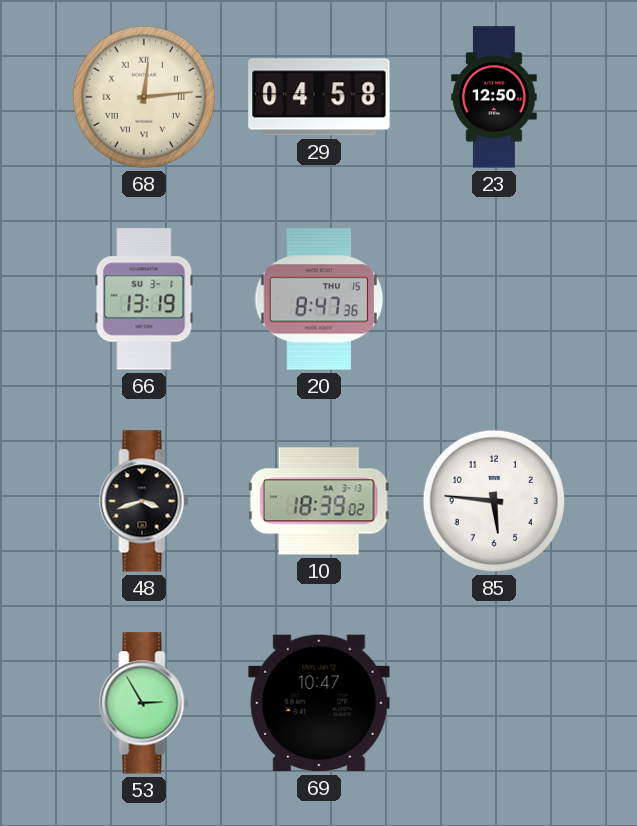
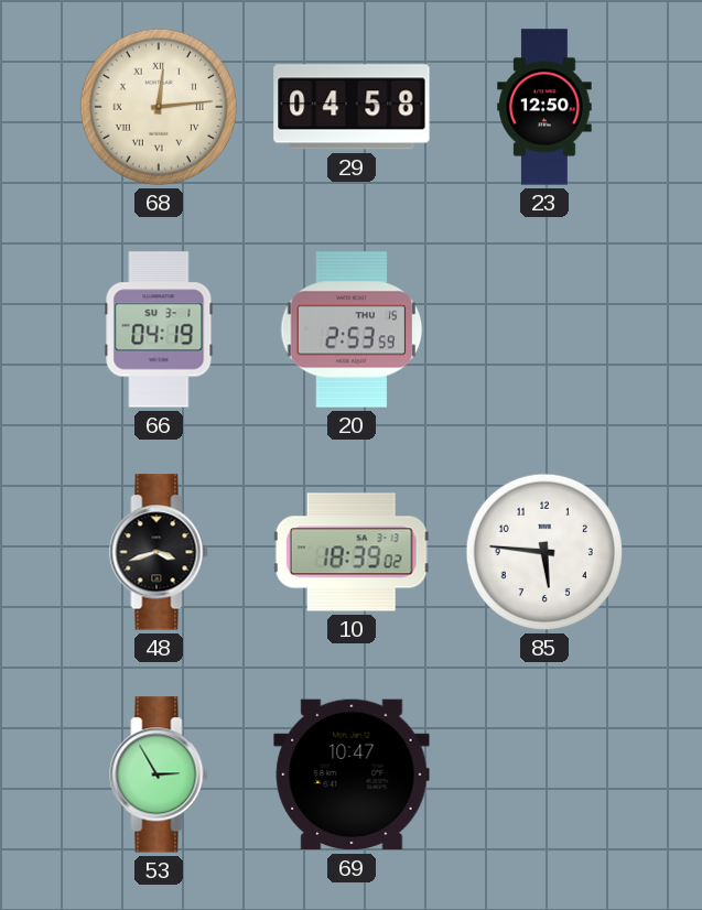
66: 13:19 -> 04:19 (159, 329)
20: 8:47 -> 2:53 (352, 329)
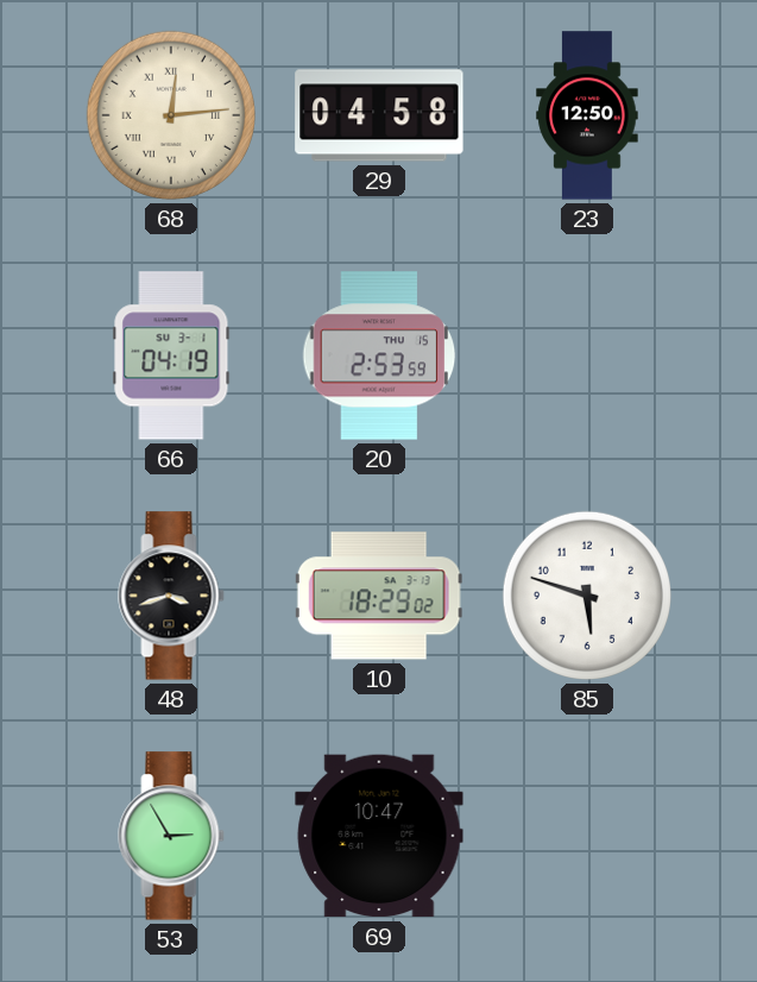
10: 18:39 -> 18:29 (379, 596)
85: 5:46 -> 5:48 (587, 596)
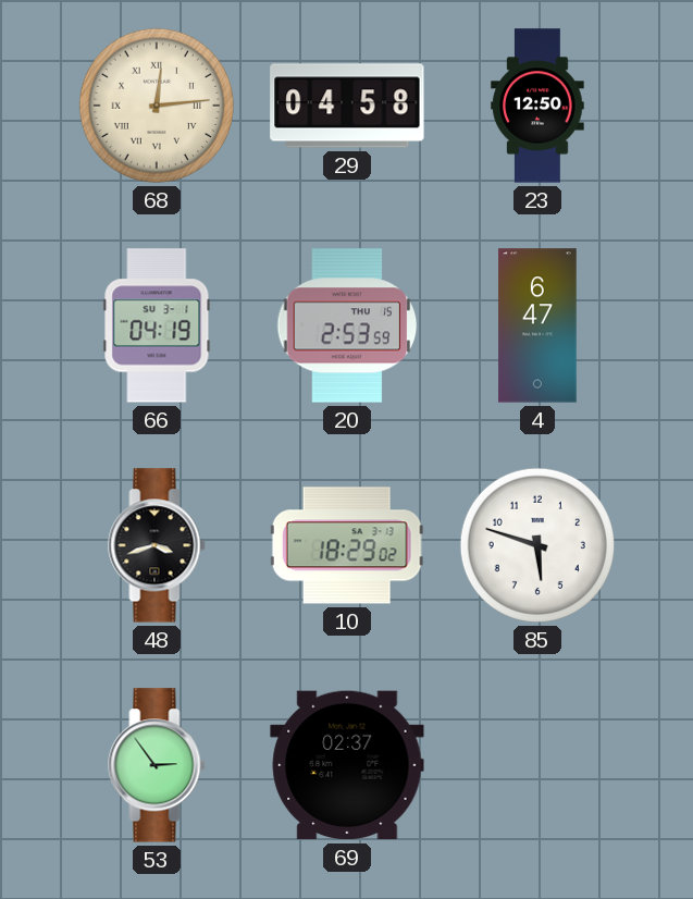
4: none -> 6:47 (537, 325)
53: 2:55 -> 2:54 (157, 765)
69: 10:47 -> 02:37 (347, 765)
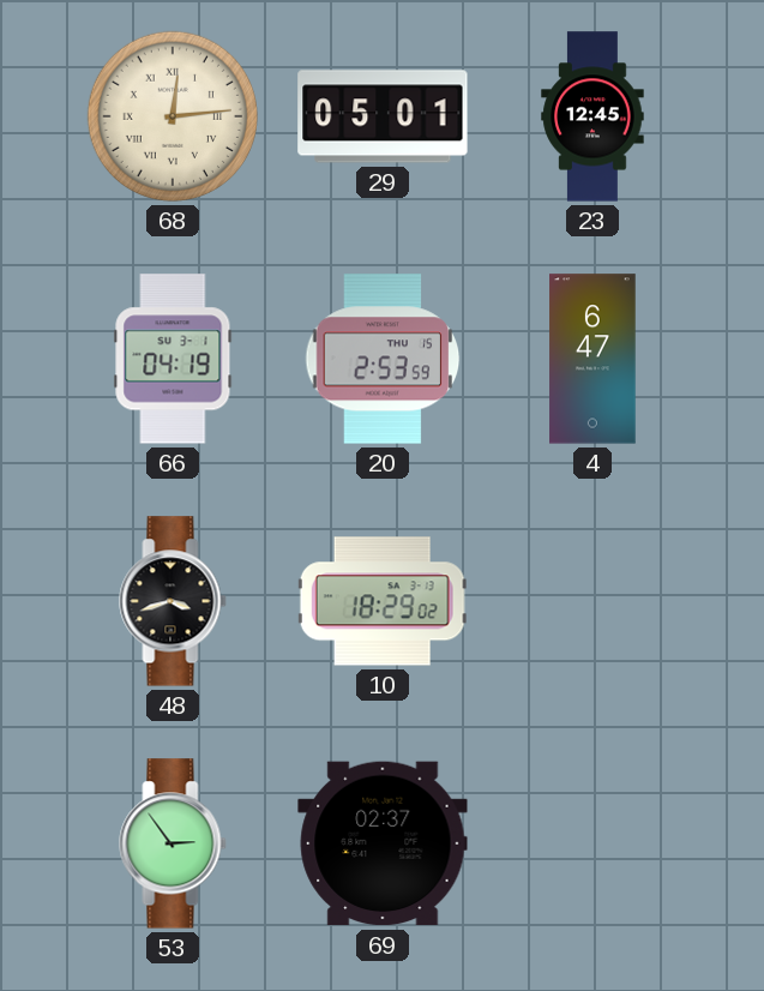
29: 04:58 -> 05:01 (383, 116)
23: 12:50 -> 12:45 (592, 116)
85: 5:48 -> none (537, 545)
